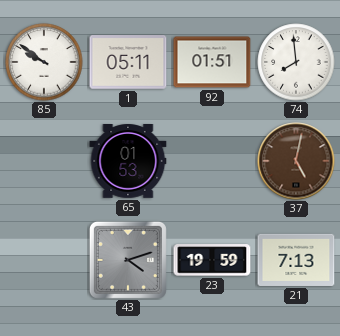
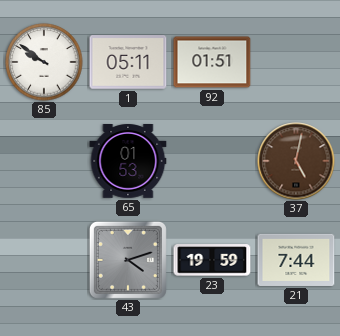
74: 7:59 -> none (296, 62)
21: 7:13 -> 7:44 (296, 260)
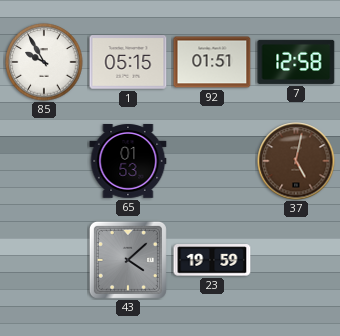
85: 9:51 -> 9:55 (44, 62)
1: 05:11 -> 05:15 (128, 62)
7: none -> 12:58 (296, 62)
43: 4:12 -> 4:08 (128, 260)
21: 7:44 -> none (296, 260)
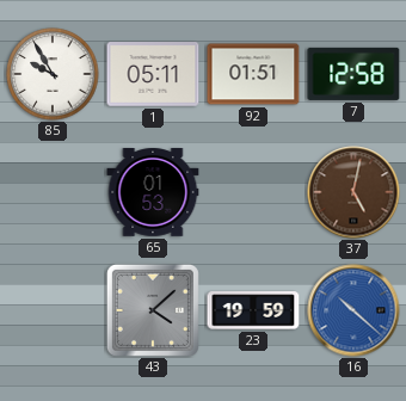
1: 05:15 -> 05:11 (153, 74)
16: none -> 10:22 (353, 310)
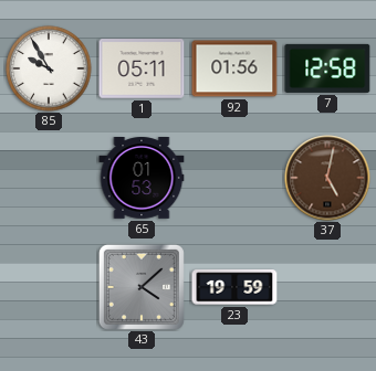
92: 01:51 -> 01:56 (234, 68)
16: 10:22 -> none (353, 310)
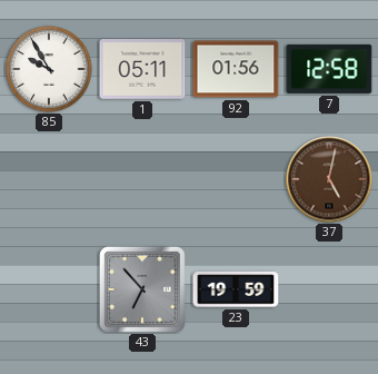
65: 01:53 -> none (142, 179)
43: 4:08 -> 6:53 (142, 289)
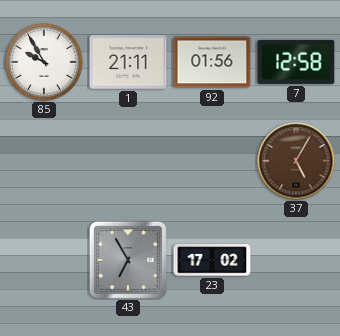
1: 05:11 -> 21:11 (128, 62)
37: 5:02 -> 5:05 (296, 161)
43: 6:53 -> 6:55 (128, 260)
23: 19:59 -> 17:02 (212, 260)
